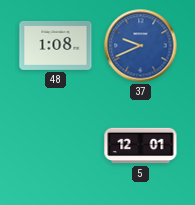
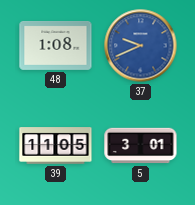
39: none -> 11:05 (56, 146)
5: 12:01 -> 3:01 (141, 146)
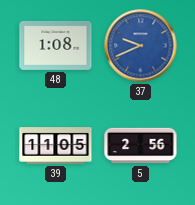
5: 3:01 -> 2:56 (141, 146)
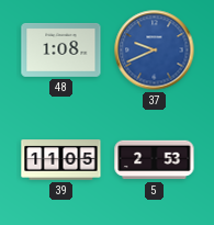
5: 2:56 -> 2:53 (155, 160)
